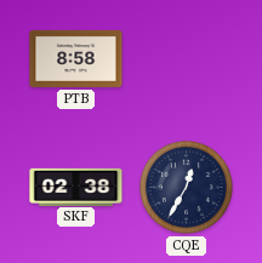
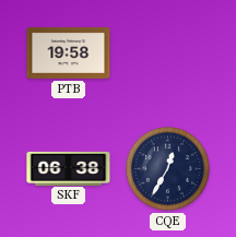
PTB: 8:58 -> 19:58 (69, 52)
SKF: 02:38 -> 06:38 (69, 168)
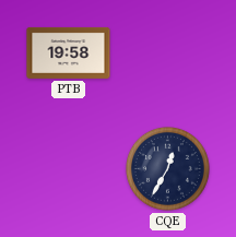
SKF: 06:38 -> none (69, 168)
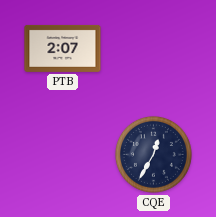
PTB: 19:58 -> 2:07 (63, 48)
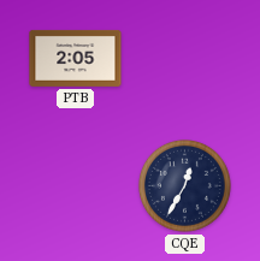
PTB: 2:07 -> 2:05 (76, 58)
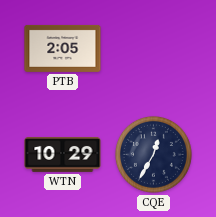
WTN: none -> 10:29 (63, 155)
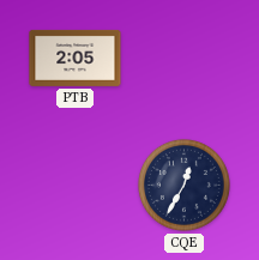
WTN: 10:29 -> none (63, 155)
